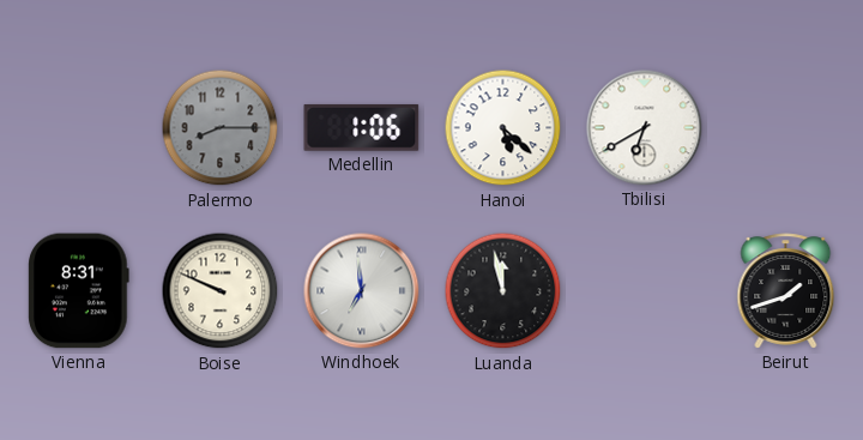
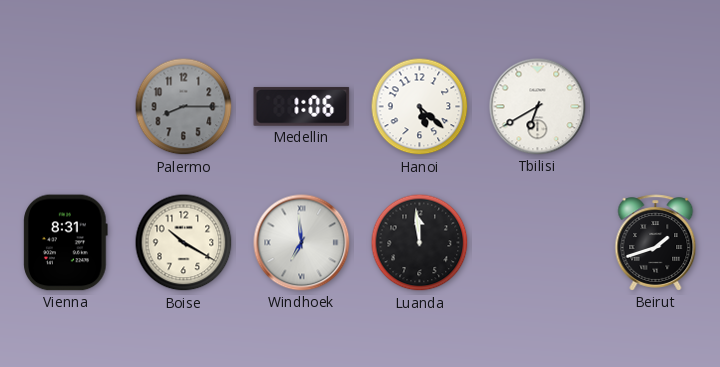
Boise: 9:49 -> 10:20 (184, 243)
Luanda: 11:58 -> 11:59 (420, 243)
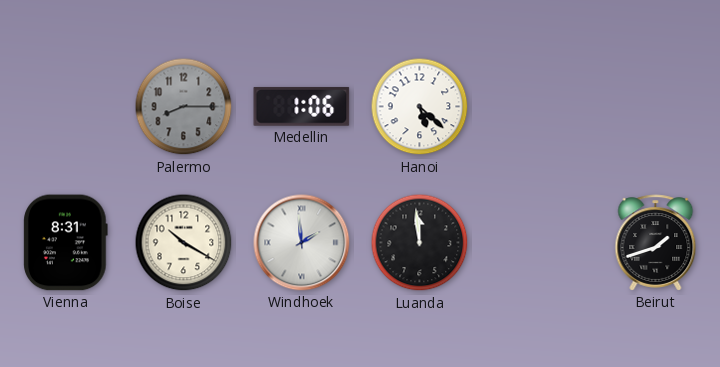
Tbilisi: 6:40 -> none (538, 107)
Windhoek: 6:59 -> 1:59 (302, 243)
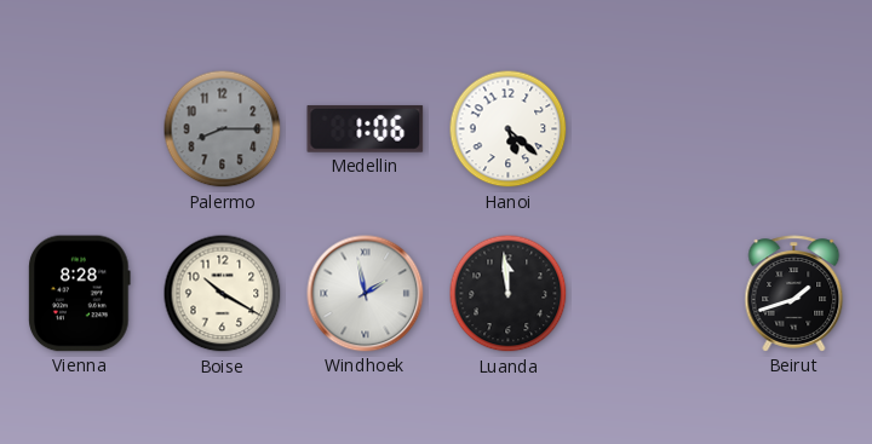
Vienna: 8:31 -> 8:28 (80, 294)
Windhoek: 1:59 -> 1:58 (366, 294)
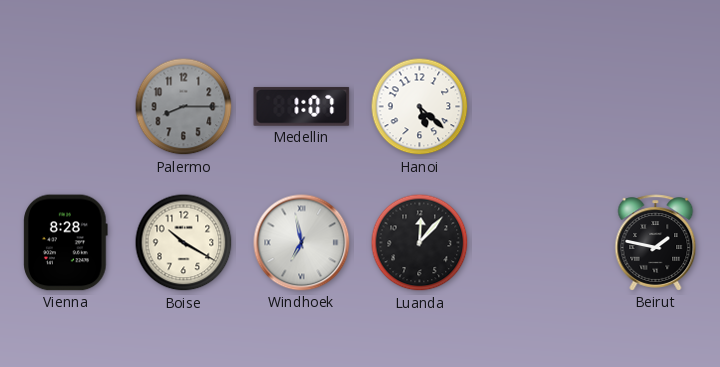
Medellin: 1:06 -> 1:07 (302, 106)
Windhoek: 1:58 -> 6:58 (302, 243)
Luanda: 11:59 -> 12:07 (420, 243)
Beirut: 1:42 -> 1:47 (656, 243)
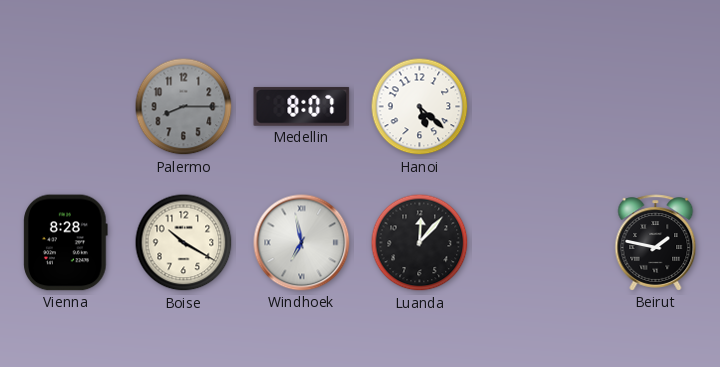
Medellin: 1:07 -> 8:07 (302, 106)
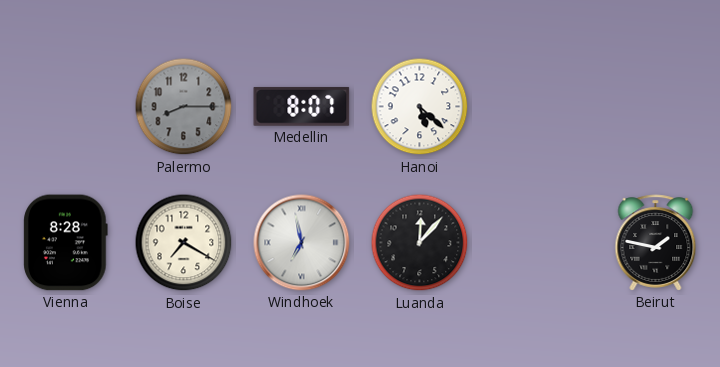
Boise: 10:20 -> 7:20 (184, 243)
